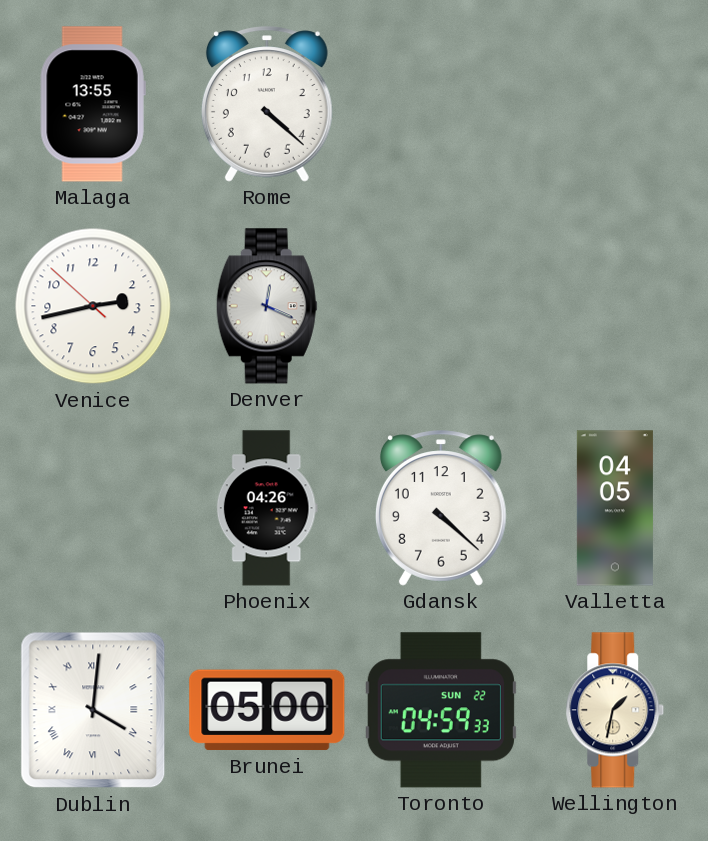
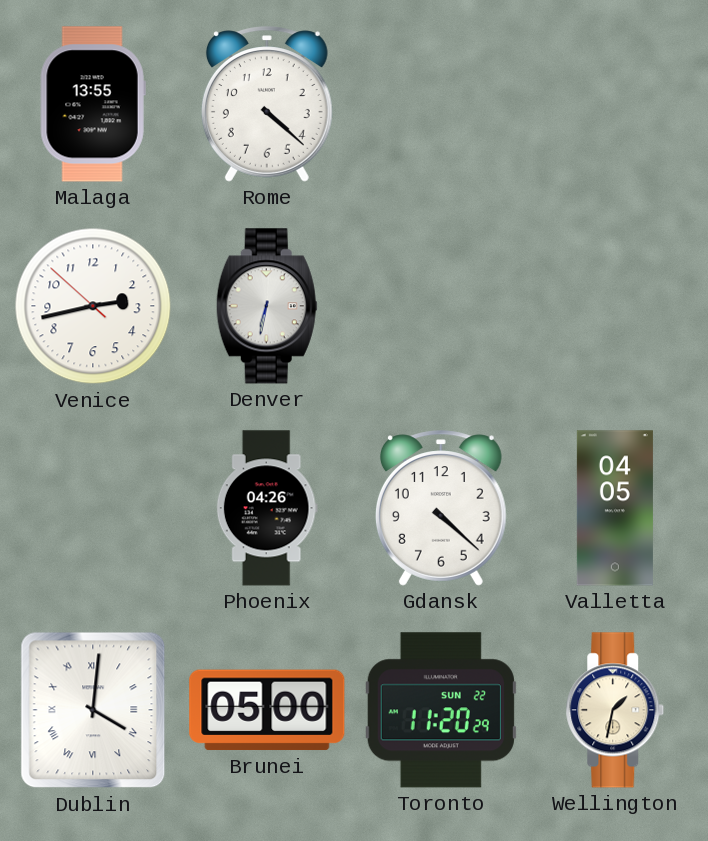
Denver: 12:19 -> 6:32 (267, 306)
Toronto: 04:59 -> 11:20 (441, 710)
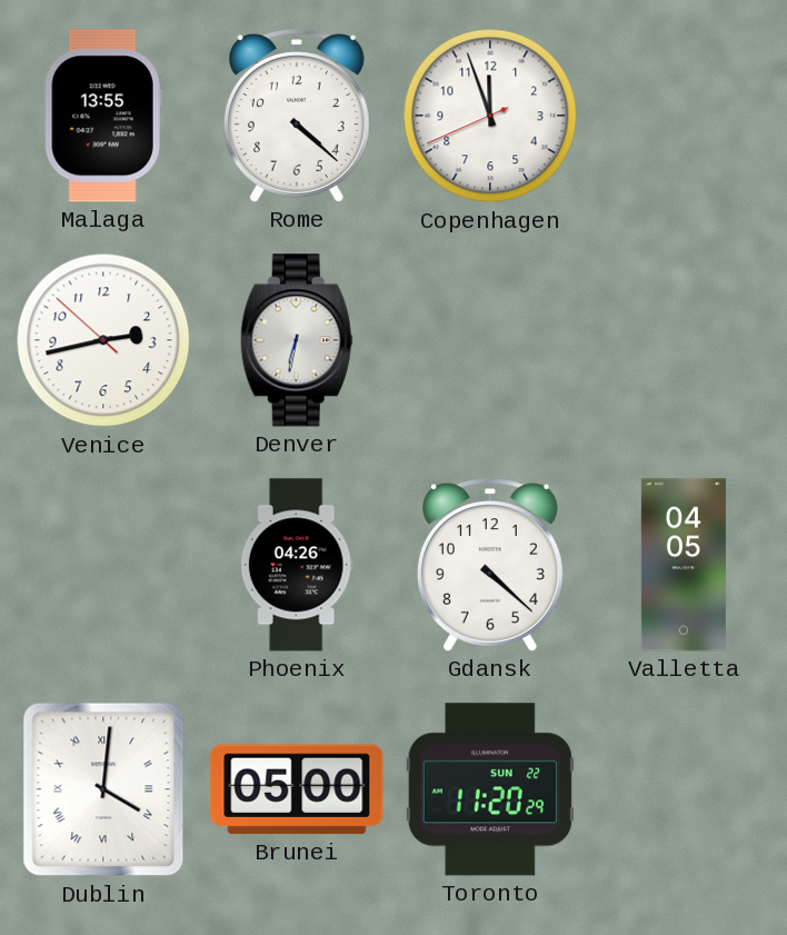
Copenhagen: none -> 11:56 (490, 116)
Wellington: 1:32 -> none (615, 710)
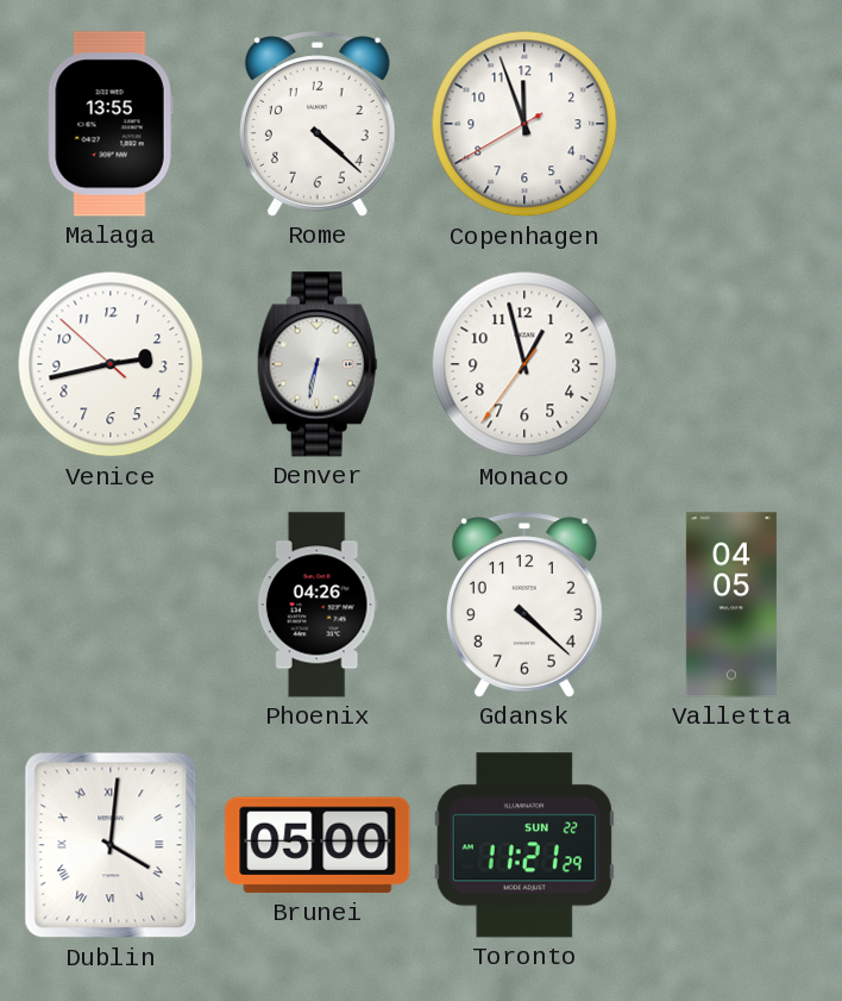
Copenhagen: 11:56:41 -> 11:56:40 (524, 124)
Monaco: none -> 12:57 (524, 364)
Toronto: 11:20 -> 11:21 (524, 845)
